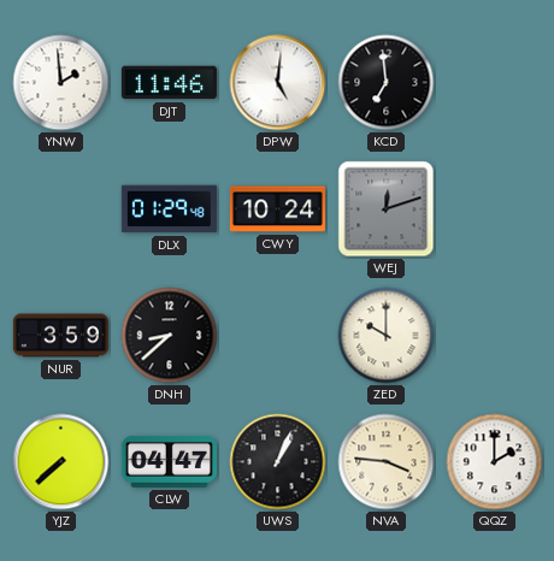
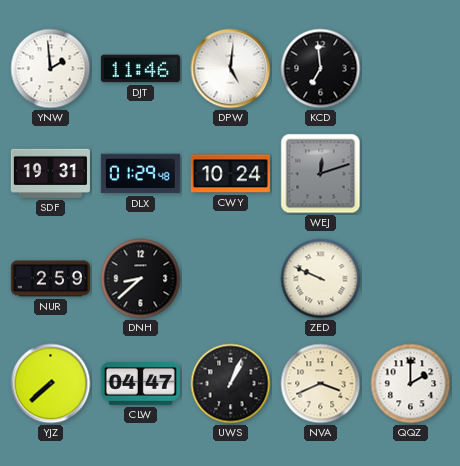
SDF: none -> 19:31 (50, 173)
NUR: 3:59 -> 2:59 (50, 279)
ZED: 10:00 -> 9:49 (321, 279)
NVA: 3:46 -> 3:41 (321, 384)
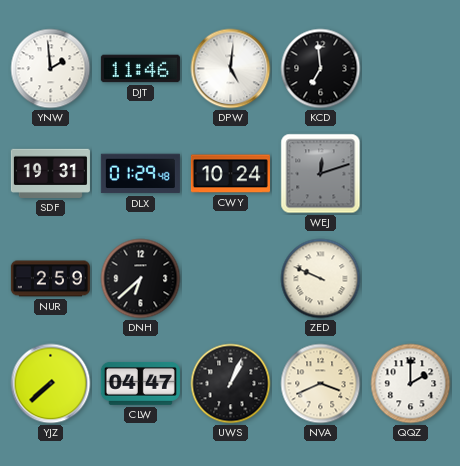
DNH: 8:38 -> 6:38 (141, 279)
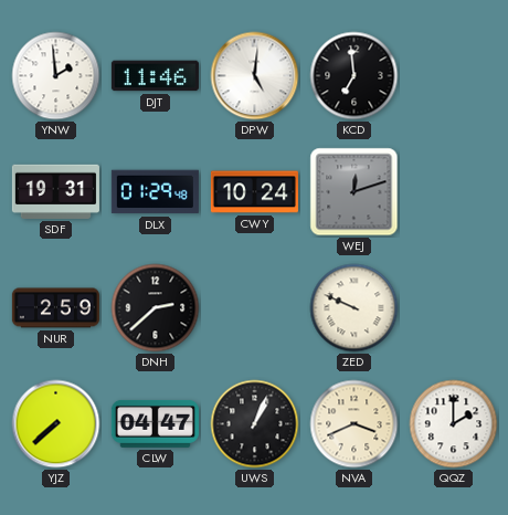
DNH: 6:38 -> 2:38 (156, 308)
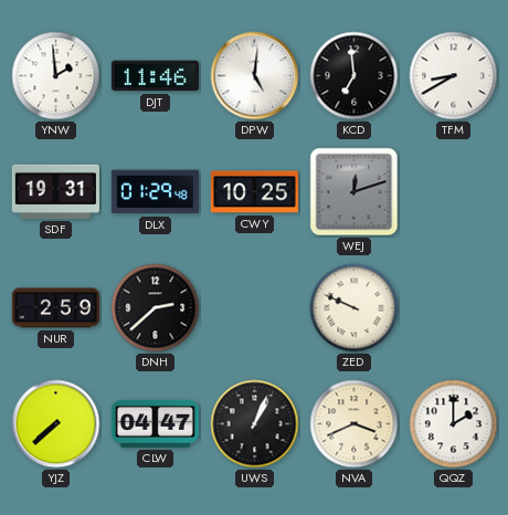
TFM: none -> 8:40 (454, 76)
CWY: 10:24 -> 10:25 (254, 192)
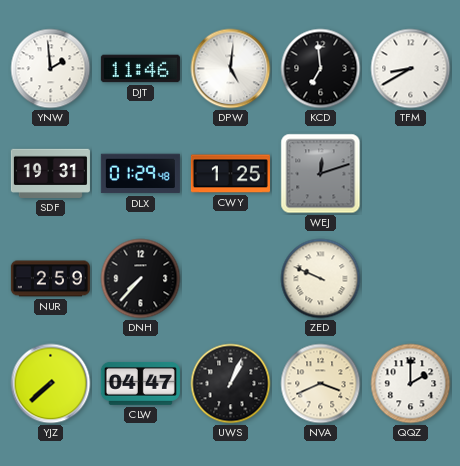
CWY: 10:25 -> 1:25 (230, 174)
DNH: 2:38 -> 7:37 (141, 279)
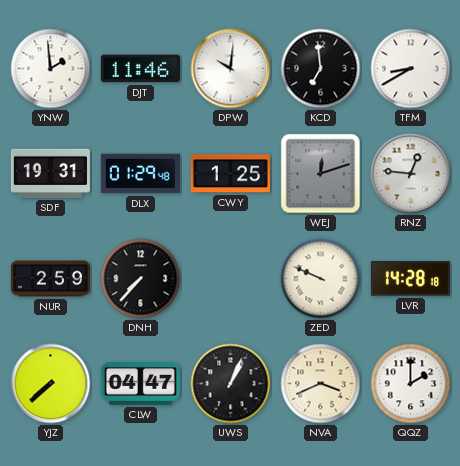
DPW: 5:01 -> 10:01 (231, 69)
RNZ: none -> 12:46 (411, 174)
LVR: none -> 14:28 (410, 279)
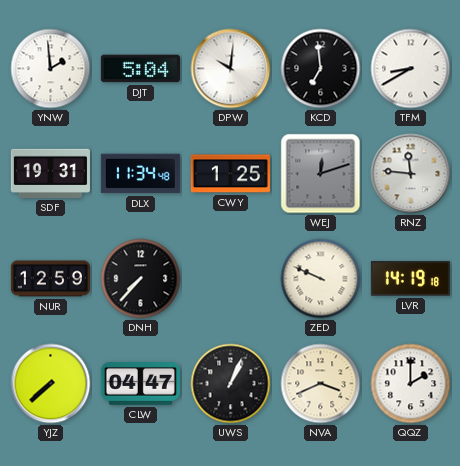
DJT: 11:46 -> 5:04 (140, 69)
DLX: 01:29 -> 11:34 (140, 174)
RNZ: 12:46 -> 11:46 (411, 174)
NUR: 2:59 -> 12:59 (50, 279)
LVR: 14:28 -> 14:19 (410, 279)
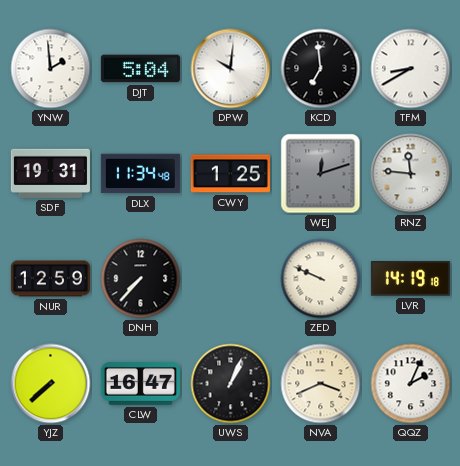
CLW: 04:47 -> 16:47 (140, 383)
QQZ: 2:00 -> 2:04 (411, 384)
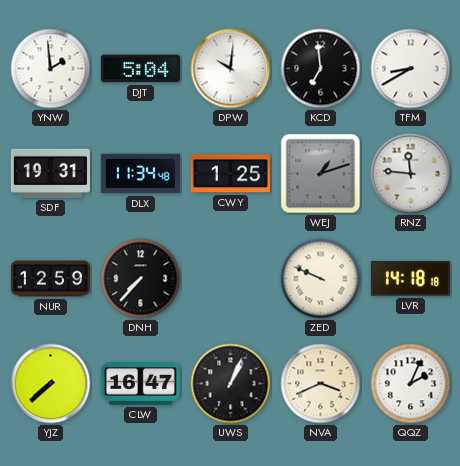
WEJ: 12:12 -> 1:12 (321, 174)
LVR: 14:19 -> 14:18 (410, 279)
